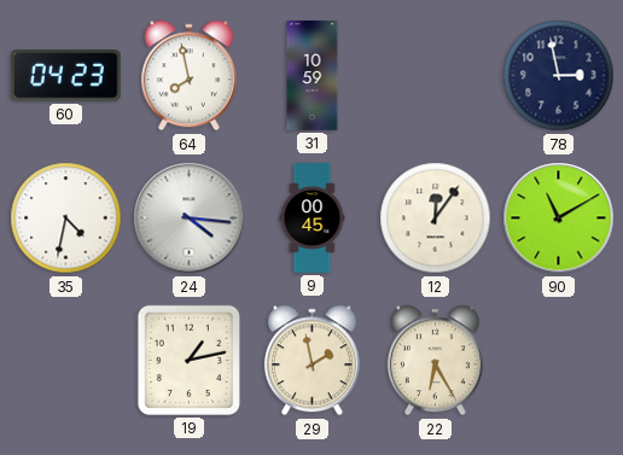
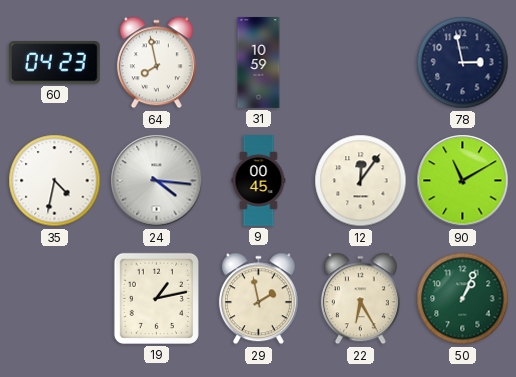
50: none -> 1:04 (463, 299)
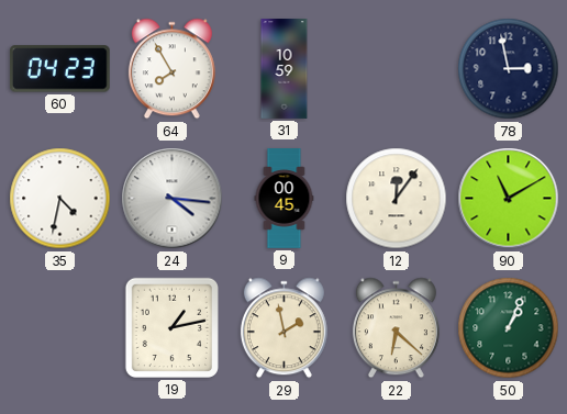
64: 7:58 -> 7:55 (171, 69)
22: 6:25 -> 6:22 (396, 328)
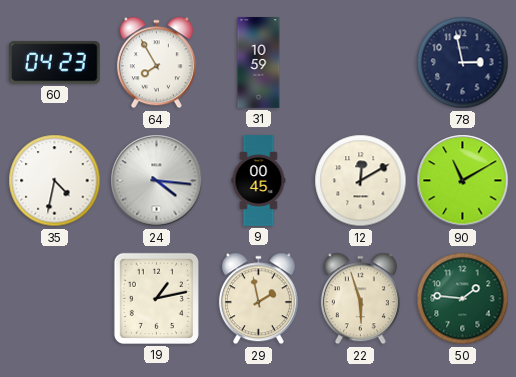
12: 12:06 -> 12:10 (361, 181)
22: 6:22 -> 5:57 (360, 299)
50: 1:04 -> 1:46 (463, 299)
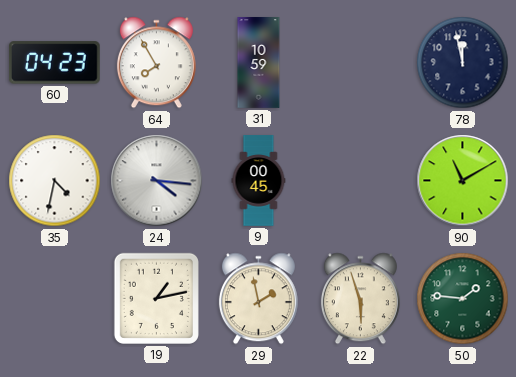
78: 2:58 -> 11:58 (463, 63)
12: 12:10 -> none (361, 181)
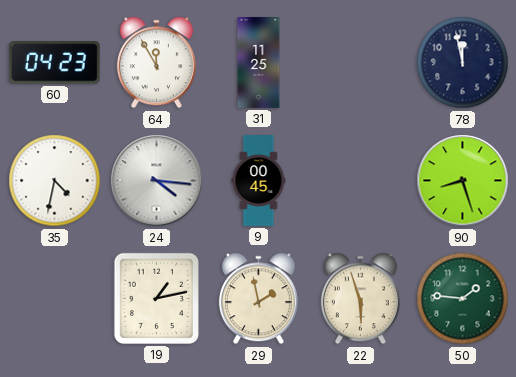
64: 7:55 -> 11:55 (156, 63)
31: 10:59 -> 11:25 (259, 63)
90: 11:10 -> 8:27 (463, 181)
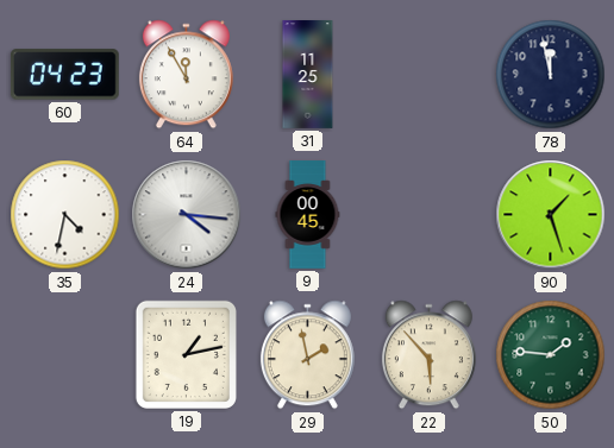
90: 8:27 -> 1:27 (551, 215)
22: 5:57 -> 5:53 (428, 355)
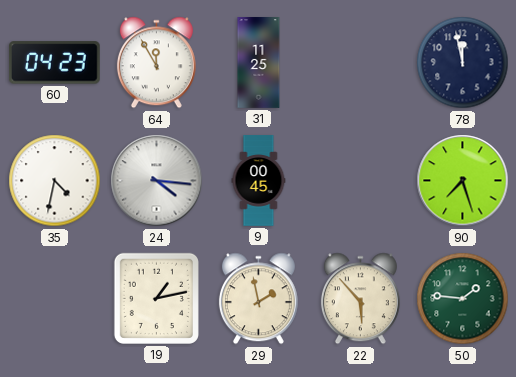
90: 1:27 -> 7:27 (463, 181)
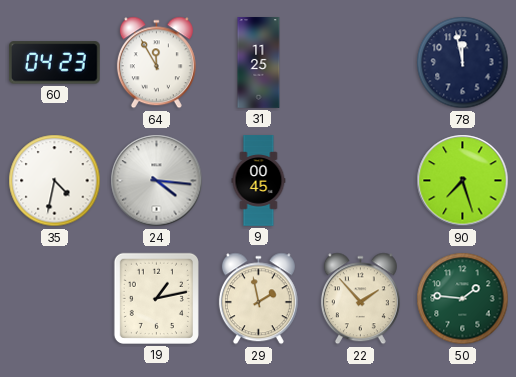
22: 5:53 -> 1:53 (360, 299)
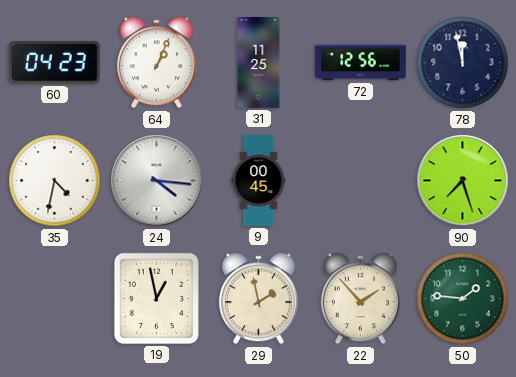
64: 11:55 -> 1:04 (156, 63)
72: none -> 12:56 (361, 63)
19: 1:13 -> 12:58 (156, 298)
